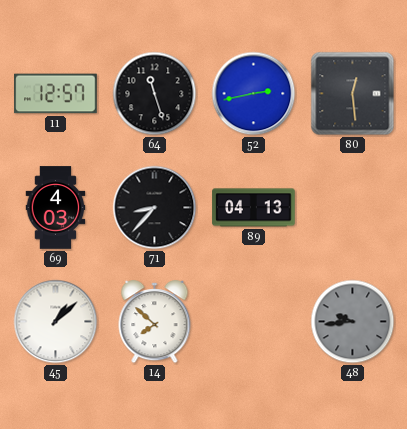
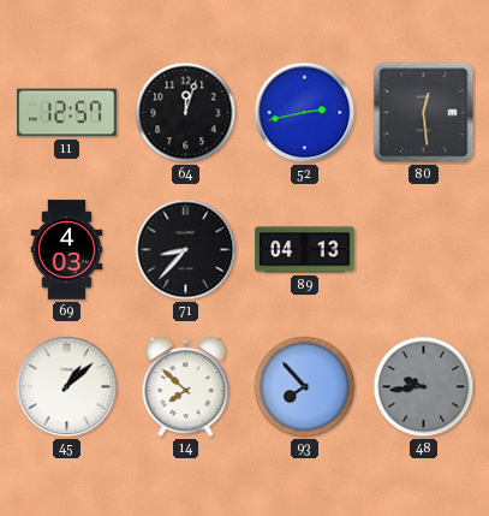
64: 11:27 -> 12:03 (186, 113)
93: none -> 7:53 (305, 387)
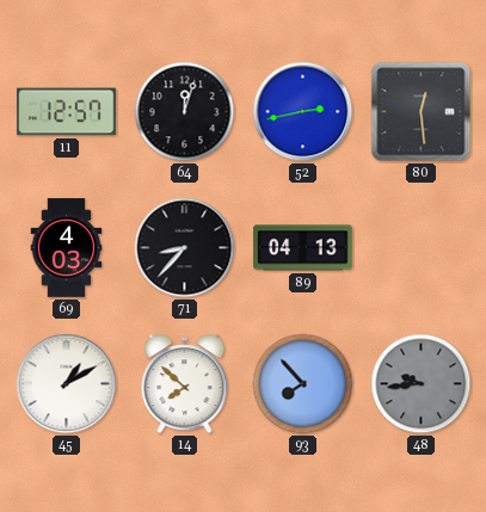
45: 1:08 -> 1:10 (67, 384)
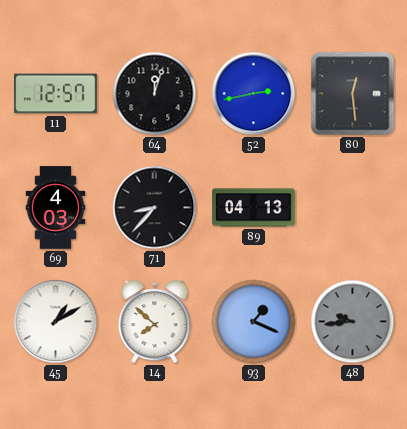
93: 7:53 -> 1:19 (254, 322)
